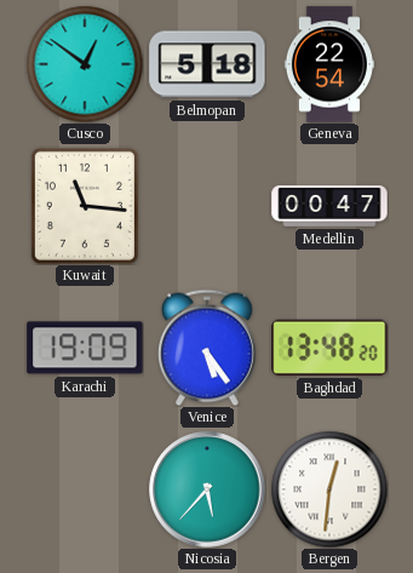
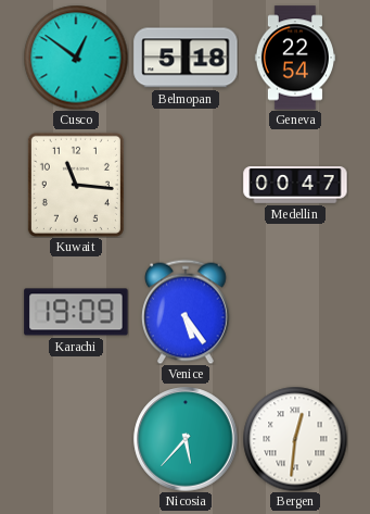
Baghdad: 13:48 -> none (329, 348)
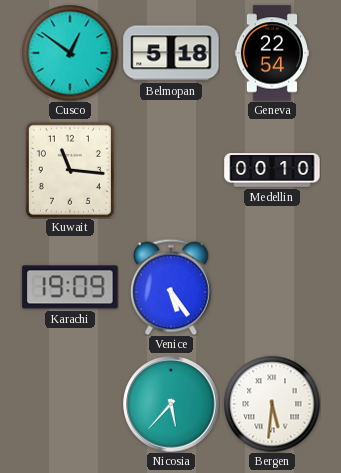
Medellin: 00:47 -> 00:10 (272, 170)
Bergen: 12:31 -> 5:31 (272, 404)
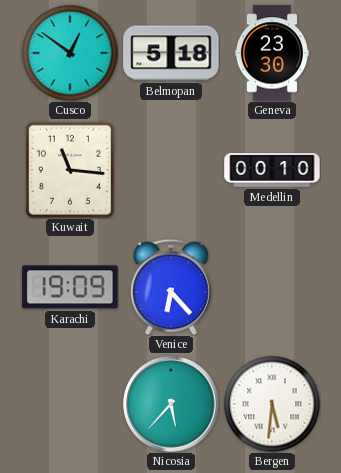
Geneva: 22:54 -> 23:30 (272, 53)
Venice: 5:24 -> 6:23 (172, 287)
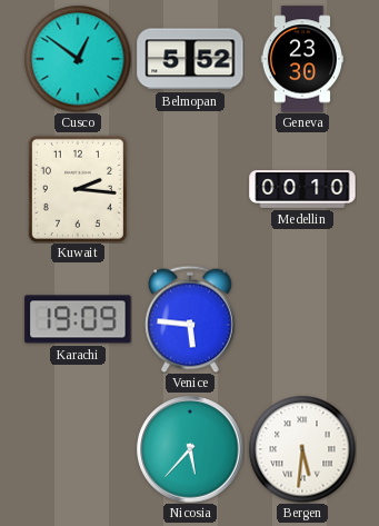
Belmopan: 5:18 -> 5:52 (190, 59)
Kuwait: 11:16 -> 2:16 (78, 189)
Venice: 6:23 -> 5:46 (191, 319)
